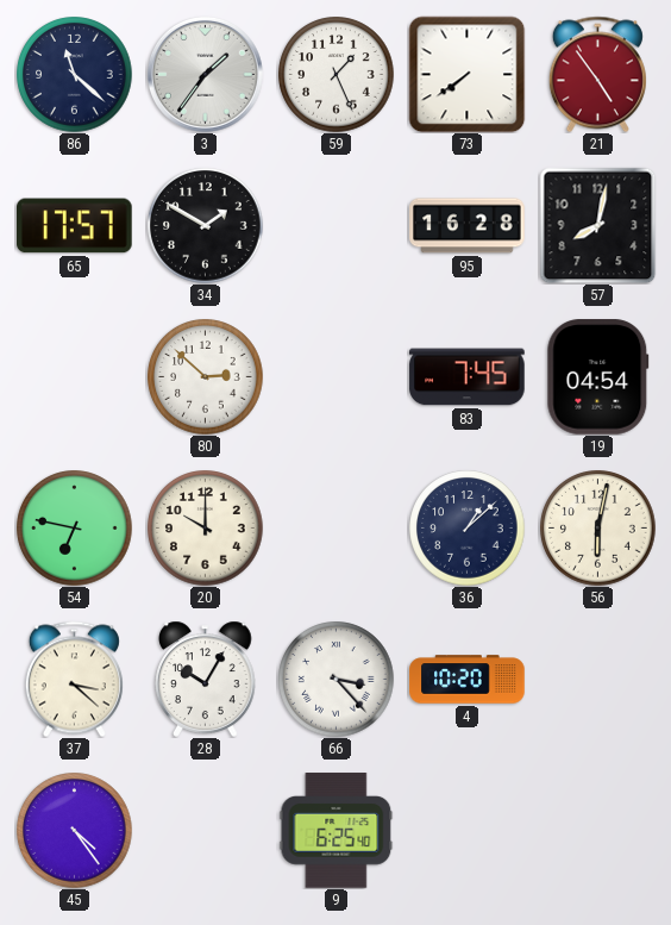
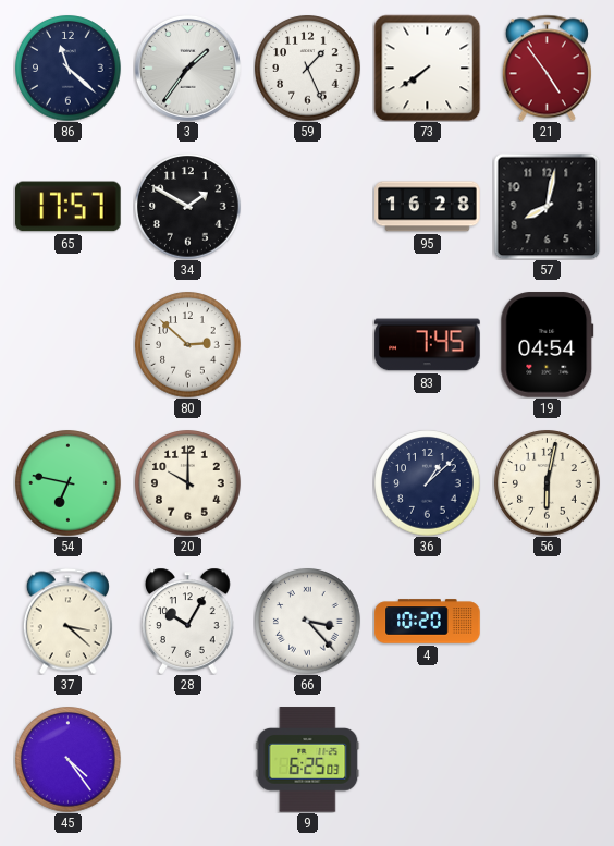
9: 6:25:40 -> 6:25:03 (308, 760)
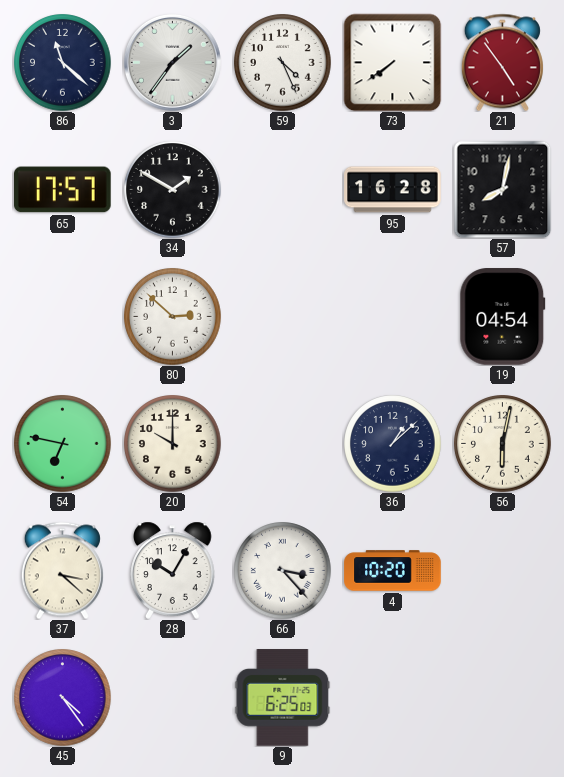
59: 1:26 -> 4:26 (283, 63)
83: 7:45 -> none (428, 345)
